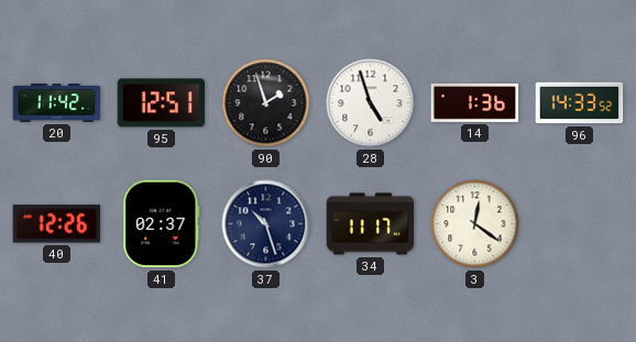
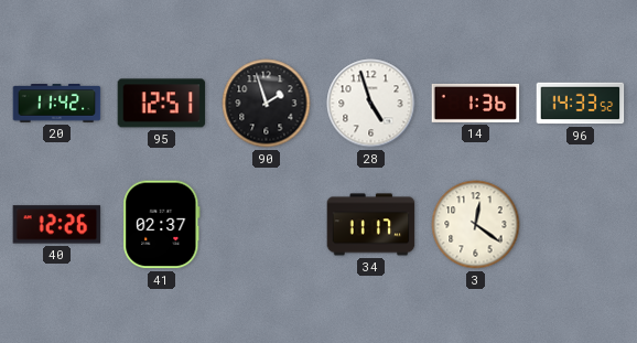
37: 10:27 -> none (266, 224)
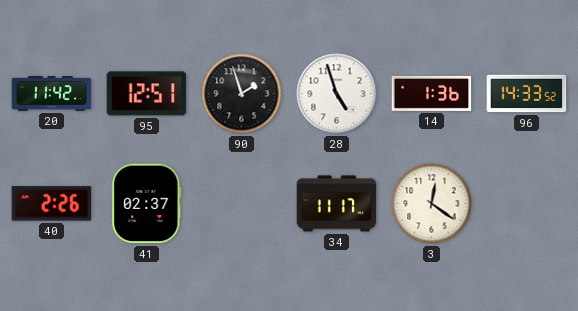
40: 12:26 -> 2:26 (52, 204)
